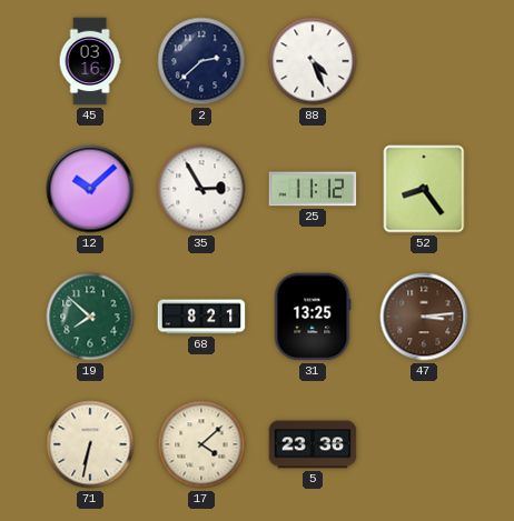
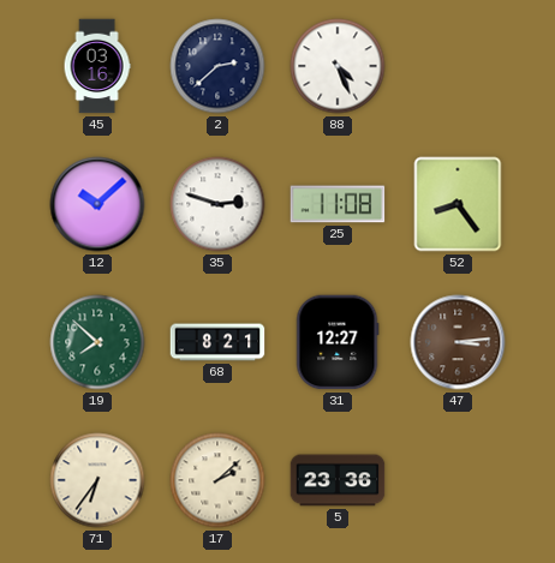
35: 2:55 -> 2:48 (217, 204)
25: 11:12 -> 11:08 (338, 204)
31: 13:25 -> 12:27 (338, 342)
71: 6:32 -> 6:36 (97, 480)
17: 4:08 -> 2:08 (217, 480)
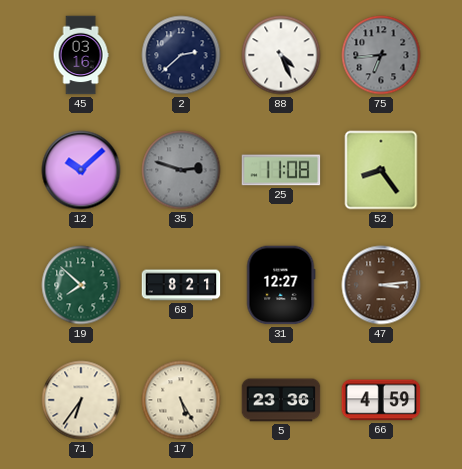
75: none -> 6:44 (381, 55)
35 dial: white -> grey (181, 170)
17: 2:08 -> 5:25 (181, 400)
66: none -> 4:59 (381, 400)
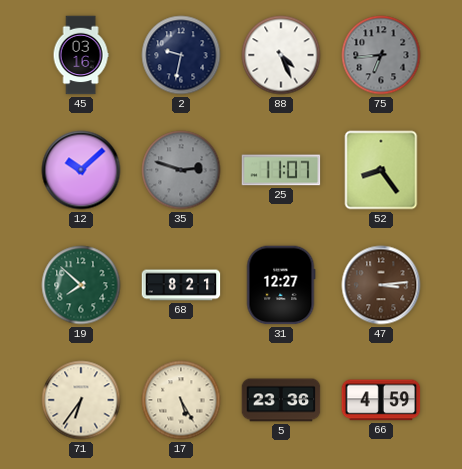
2: 2:38 -> 9:32 (181, 55)
25: 11:08 -> 11:07 (281, 170)
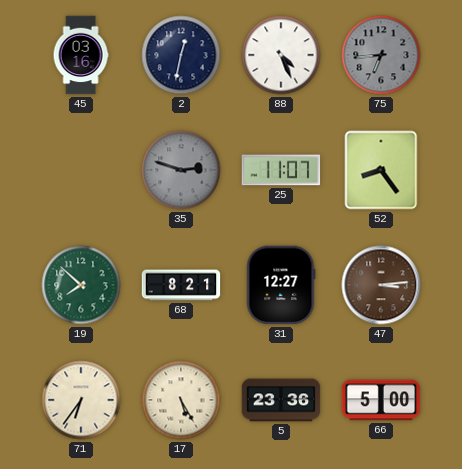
2: 9:32 -> 12:32 (181, 55)
12: 10:08 -> none (81, 170)
66: 4:59 -> 5:00 (381, 400)
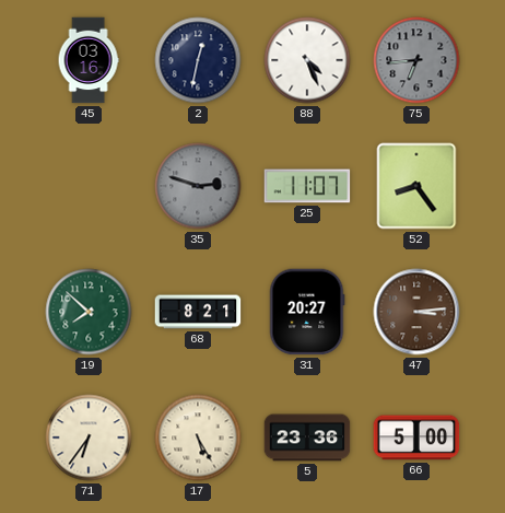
31: 12:27 -> 20:27 (307, 312)
